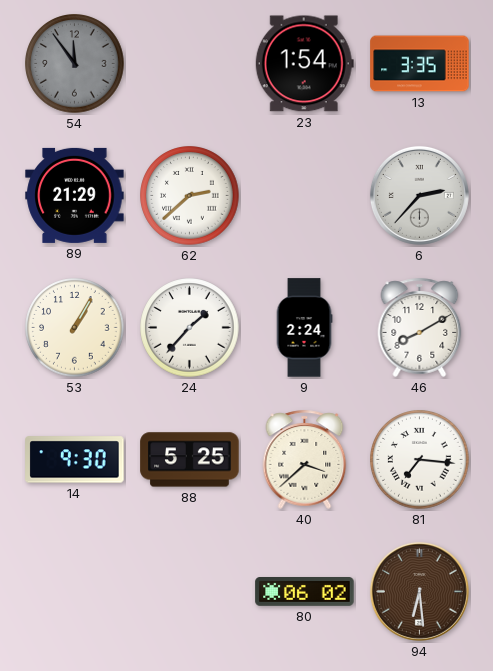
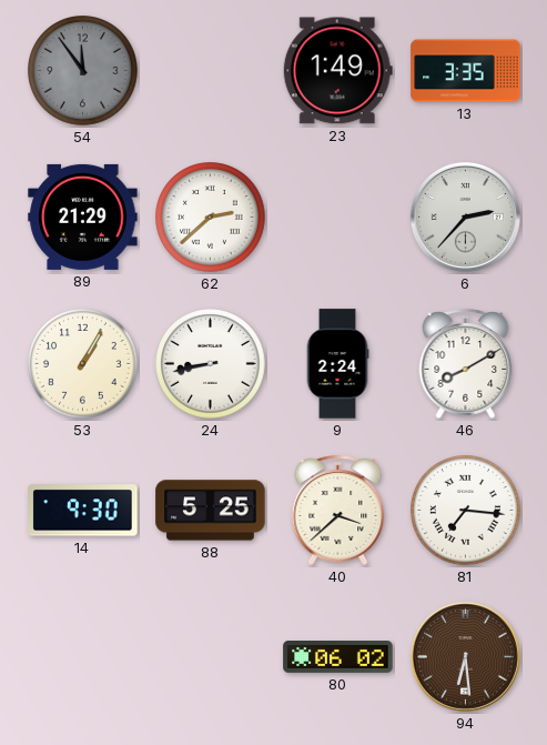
23: 1:54 -> 1:49 (337, 71)
24: 1:37 -> 8:43 (211, 364)
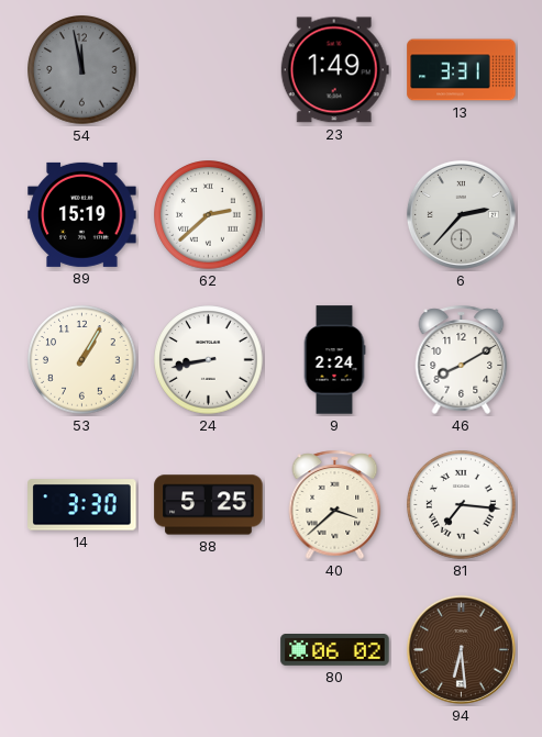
54: 11:54 -> 11:58 (82, 70)
13: 3:35 -> 3:31 (462, 70)
89: 21:29 -> 15:19 (82, 214)
14: 9:30 -> 3:30 (82, 505)
